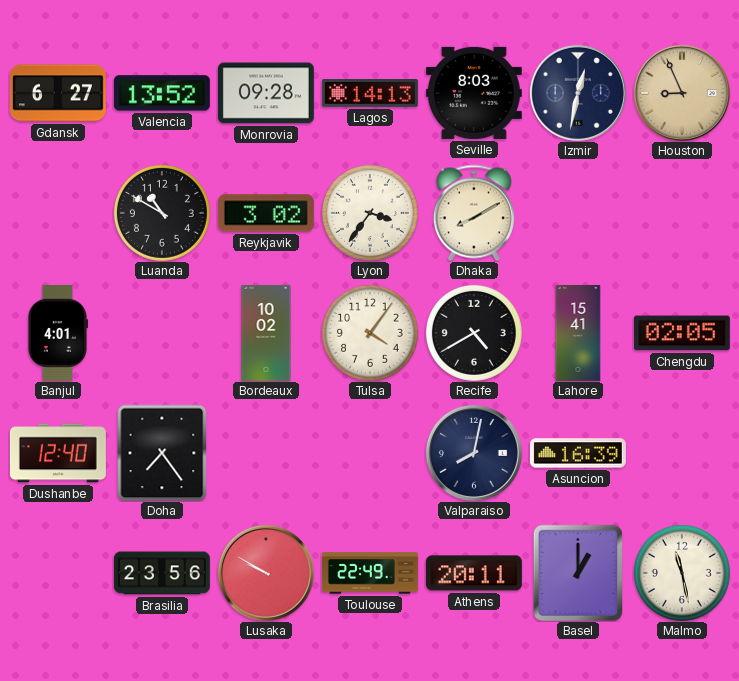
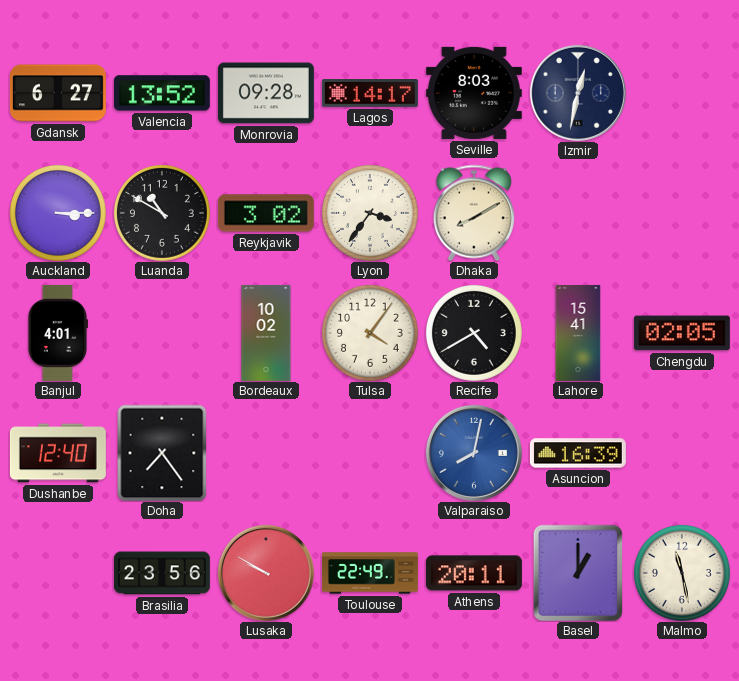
Lagos: 14:13 -> 14:17 (370, 94)
Houston: 8:56 -> none (682, 93)
Auckland: none -> 3:15 (58, 213)
Valparaiso dial: navy -> blue (474, 453)
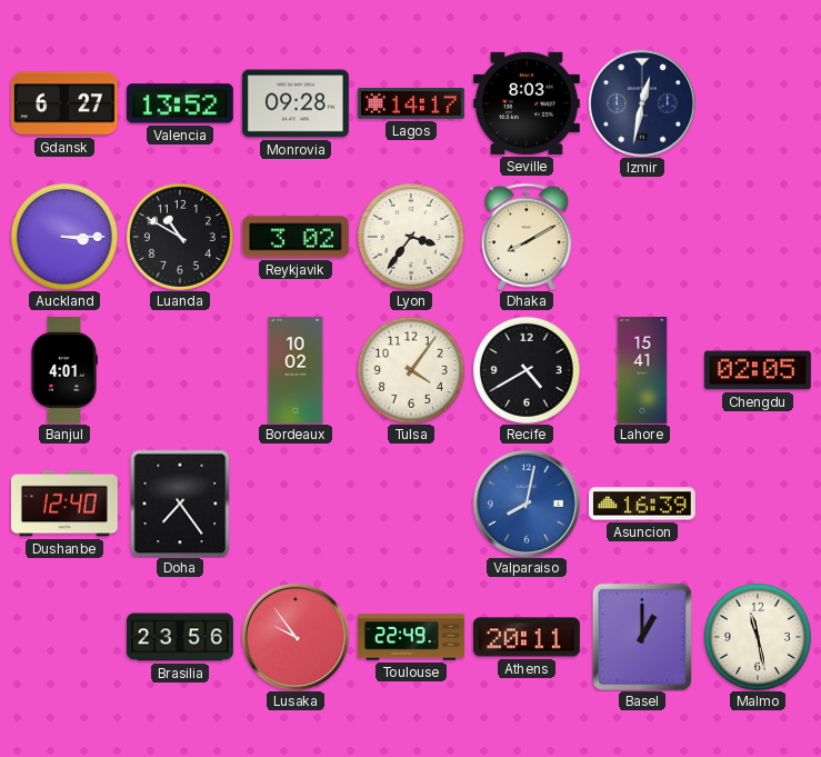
Lusaka: 9:50 -> 9:54 (296, 637)
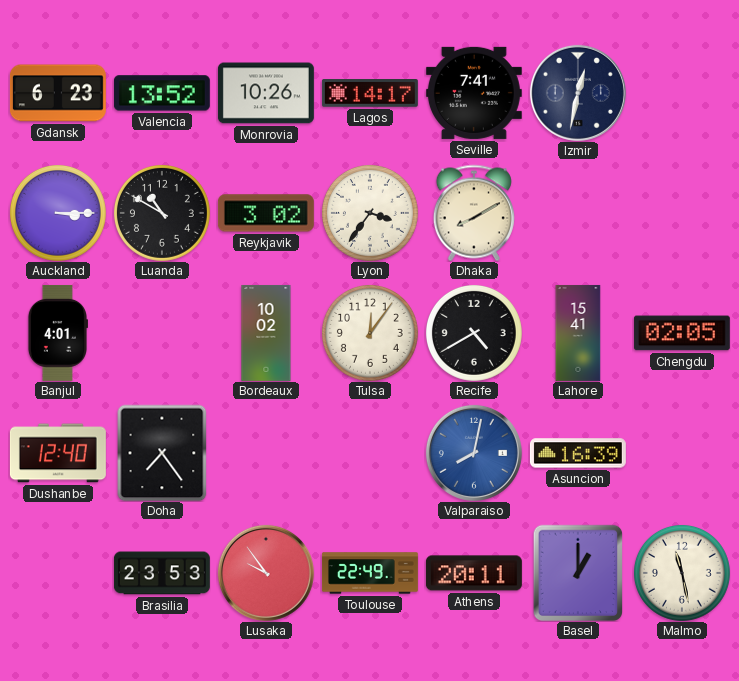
Gdansk: 6:27 -> 6:23 (58, 93)
Monrovia: 09:28 -> 10:26 (266, 93)
Seville: 8:03 -> 7:41 (474, 93)
Tulsa: 4:06 -> 12:06 (370, 333)
Brasilia: 23:56 -> 23:53 (162, 573)
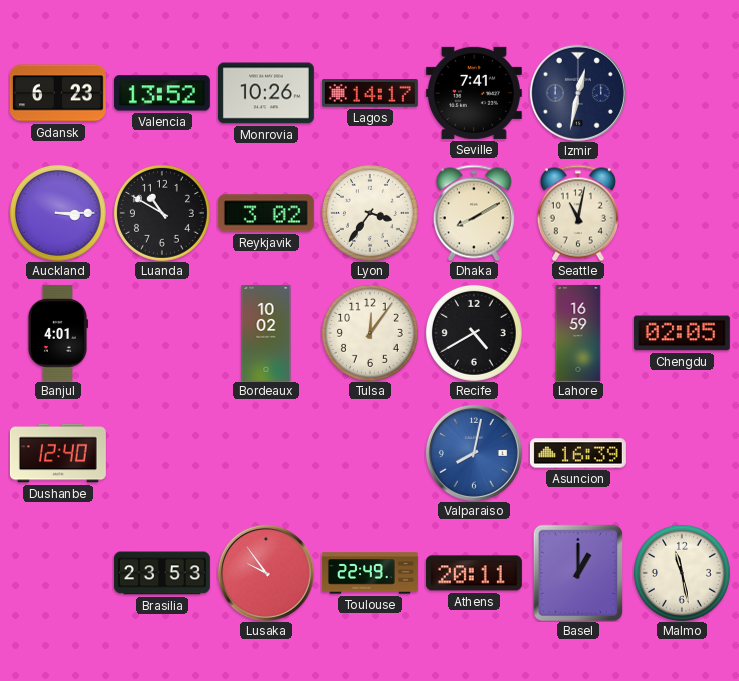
Seattle: none -> 11:02 (578, 213)
Lahore: 15:41 -> 16:59 (578, 333)
Doha: 7:24 -> none (162, 453)
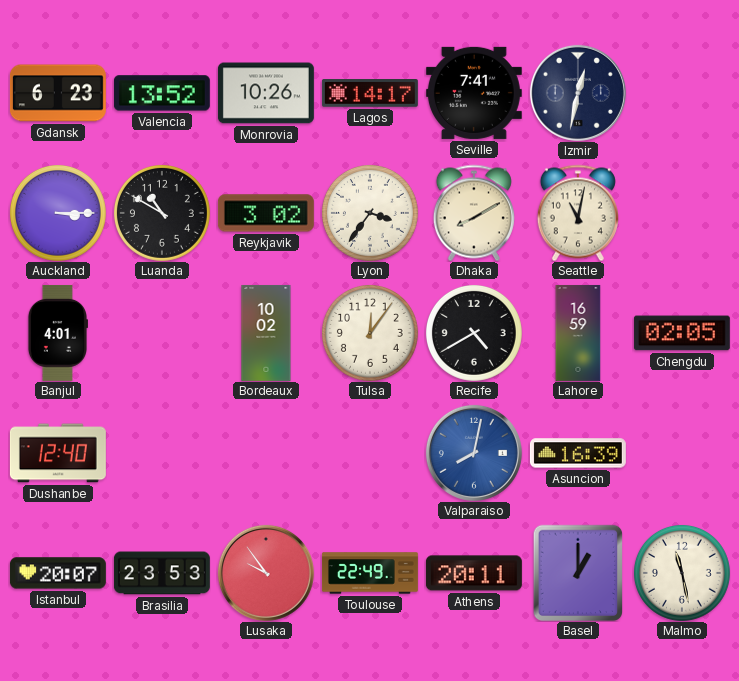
Istanbul: none -> 20:07 (58, 573)
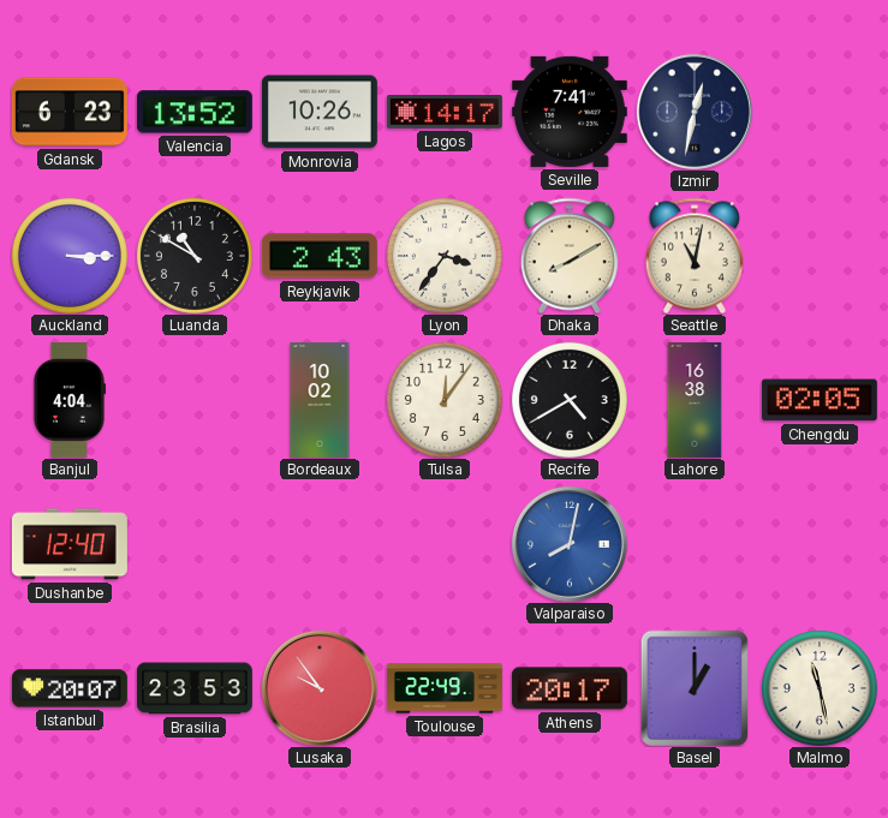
Reykjavik: 3:02 -> 2:43 (320, 256)
Banjul: 4:01 -> 4:04 (68, 400)
Lahore: 16:59 -> 16:38 (695, 400)
Asuncion: 16:39 -> none (578, 453)
Athens: 20:11 -> 20:17 (570, 688)
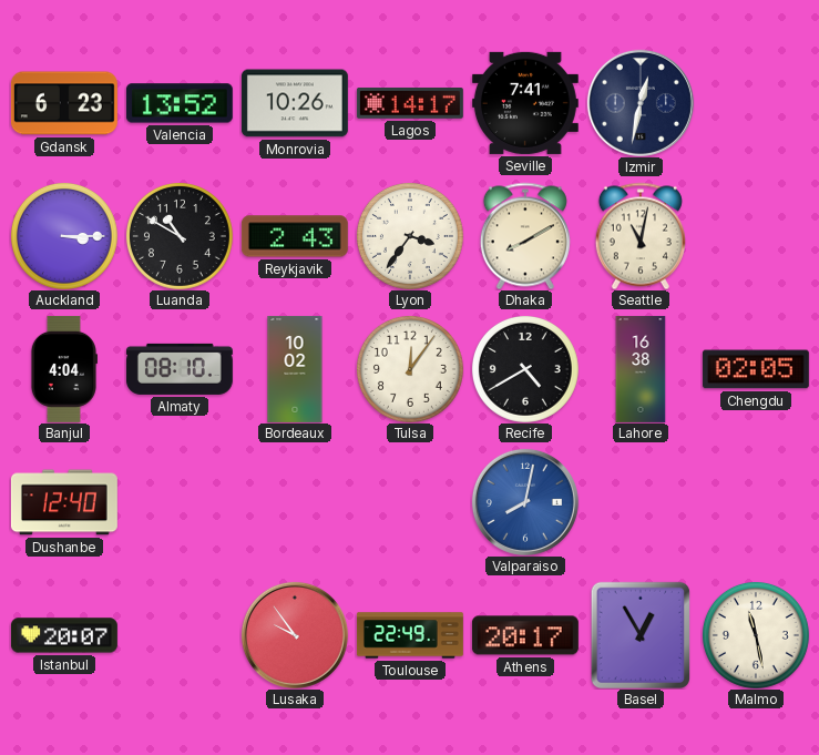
Almaty: none -> 08:10 (180, 369)
Brasilia: 23:53 -> none (195, 688)
Basel: 1:00 -> 12:55 (639, 635)
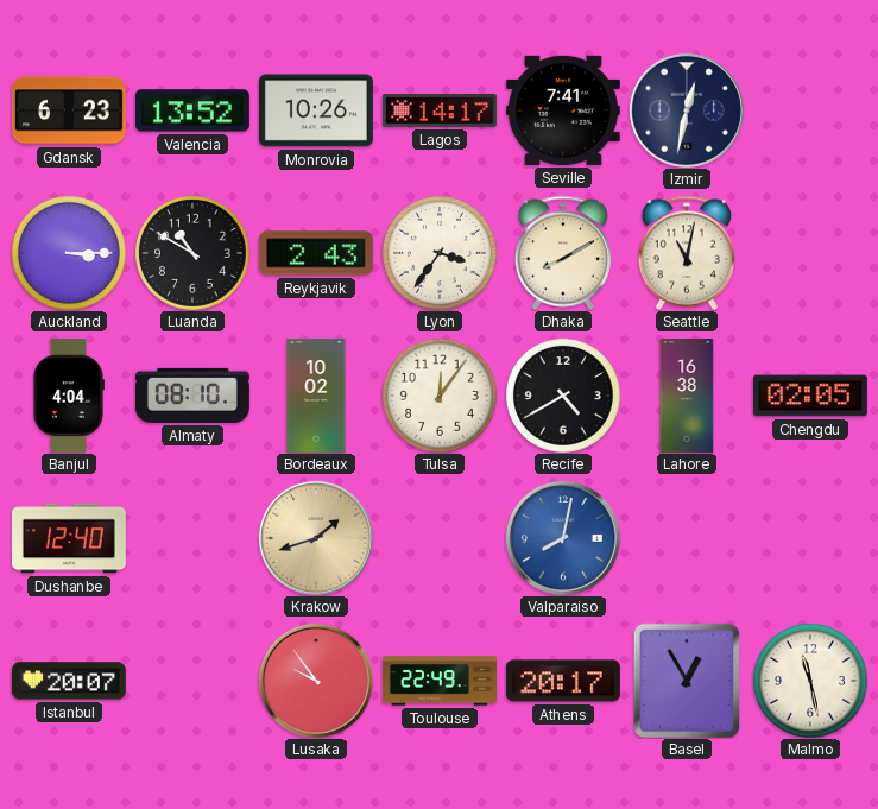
Krakow: none -> 1:42 (316, 538)
